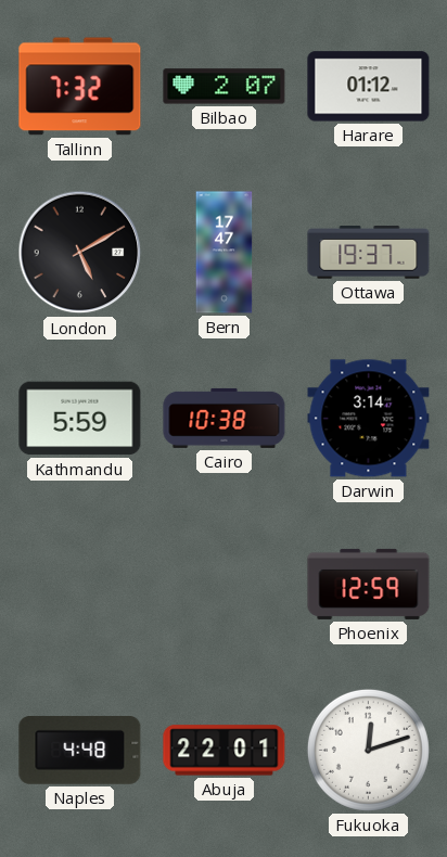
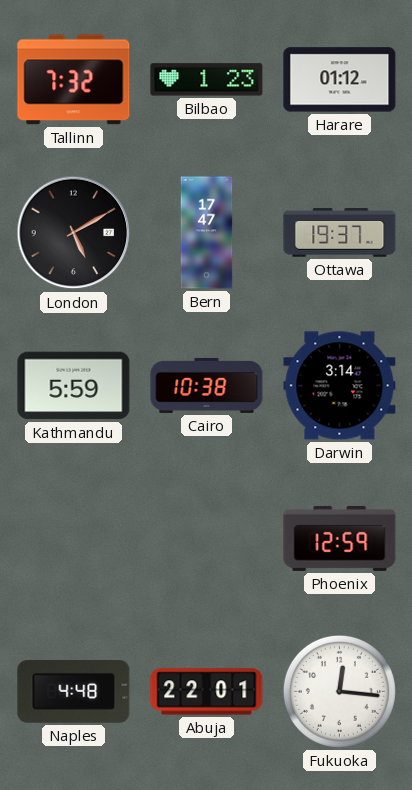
Bilbao: 2:07 -> 1:23 (207, 80)
Fukuoka: 12:12 -> 12:16 (339, 691)
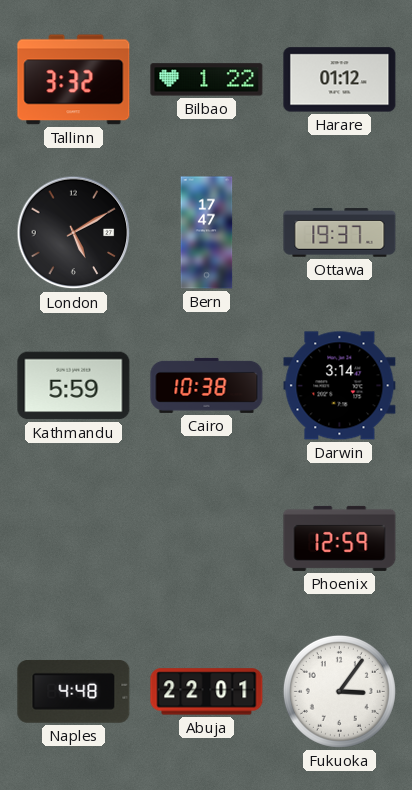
Tallinn: 7:32 -> 3:32 (74, 80)
Bilbao: 1:23 -> 1:22 (207, 80)
Fukuoka: 12:16 -> 3:06 (339, 691)
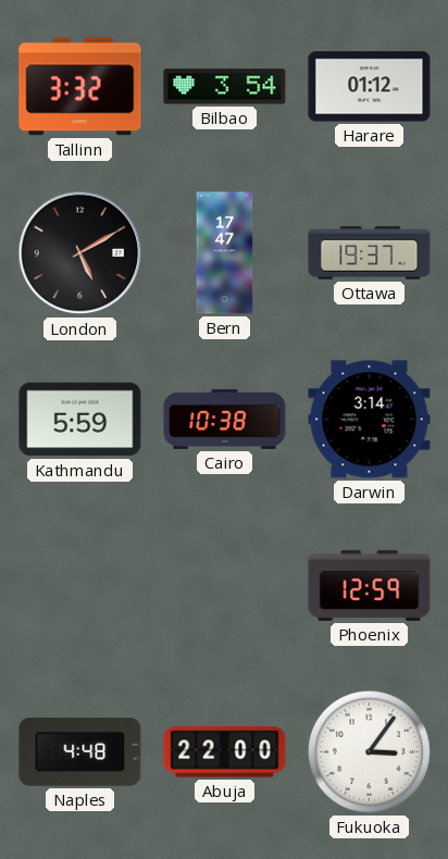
Bilbao: 1:22 -> 3:54 (225, 87)
Abuja: 22:01 -> 22:00 (225, 752)
